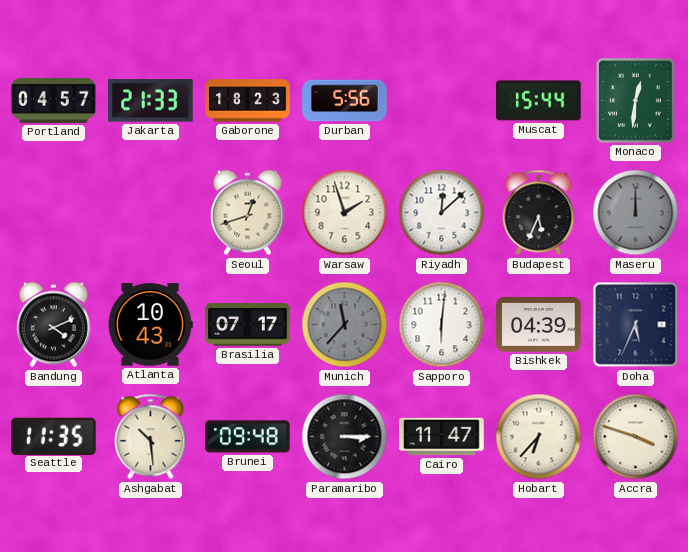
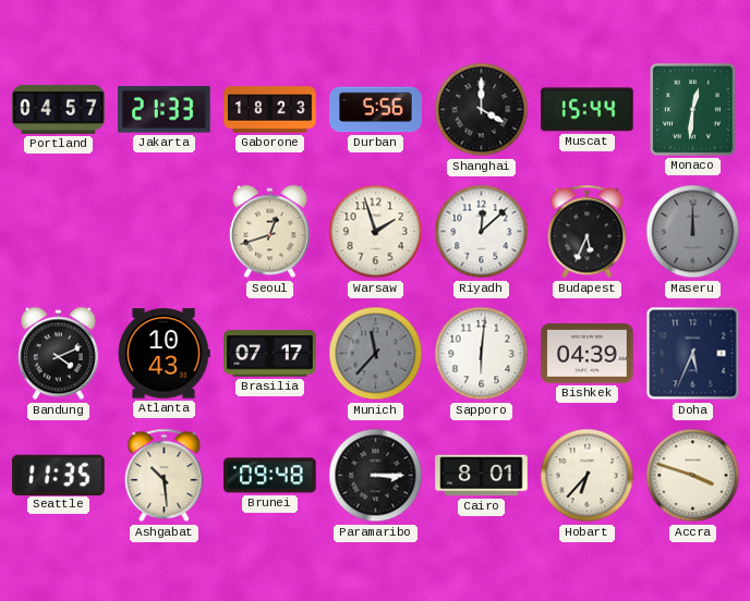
Shanghai: none -> 4:00 (482, 110)
Cairo: 11:47 -> 8:01 (482, 476)
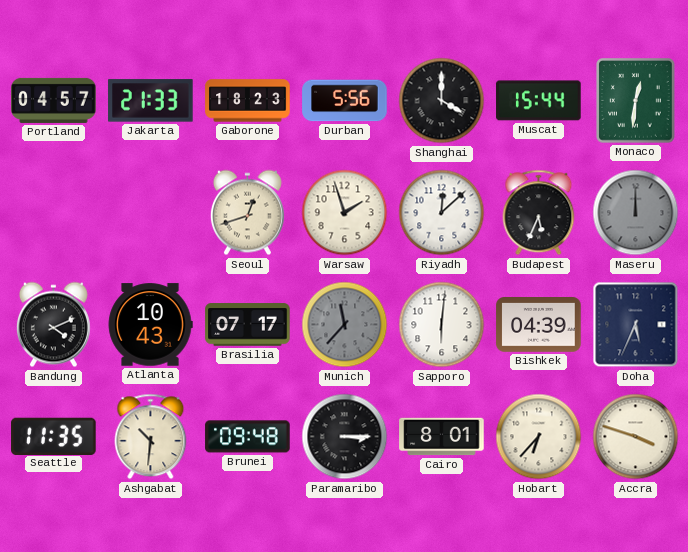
Ashgabat: 10:29 -> 10:31 (151, 437)
